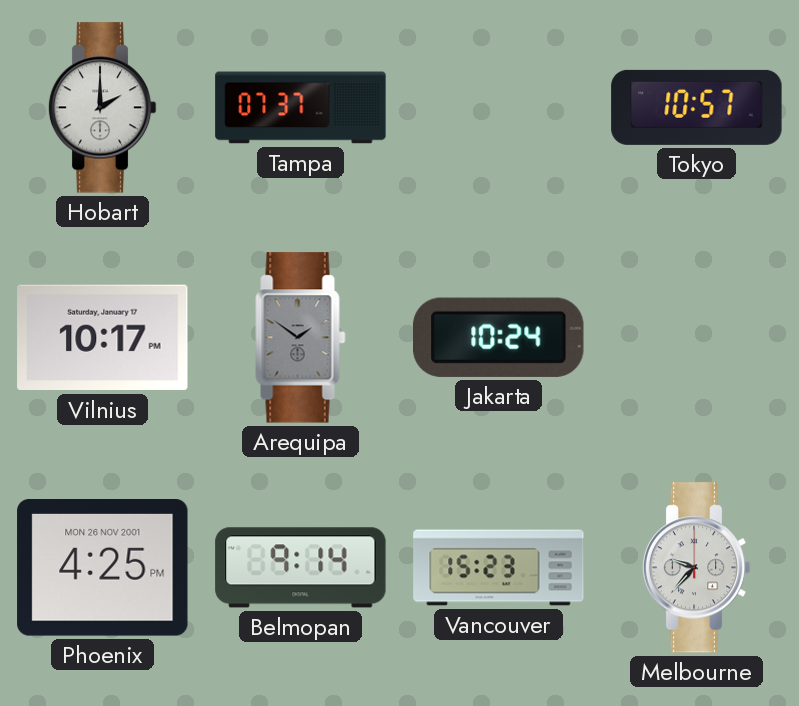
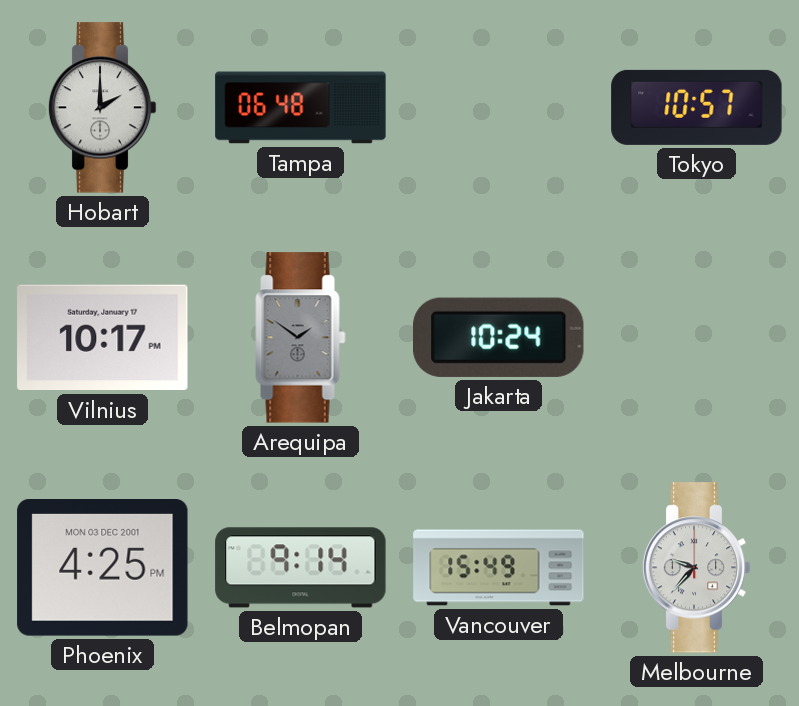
Tampa: 07:37 -> 06:48 (301, 108)
Phoenix date: MON 26 NOV 2001 -> MON 03 DEC 2001 (103, 568)
Vancouver: 15:23 -> 15:49 (499, 568)
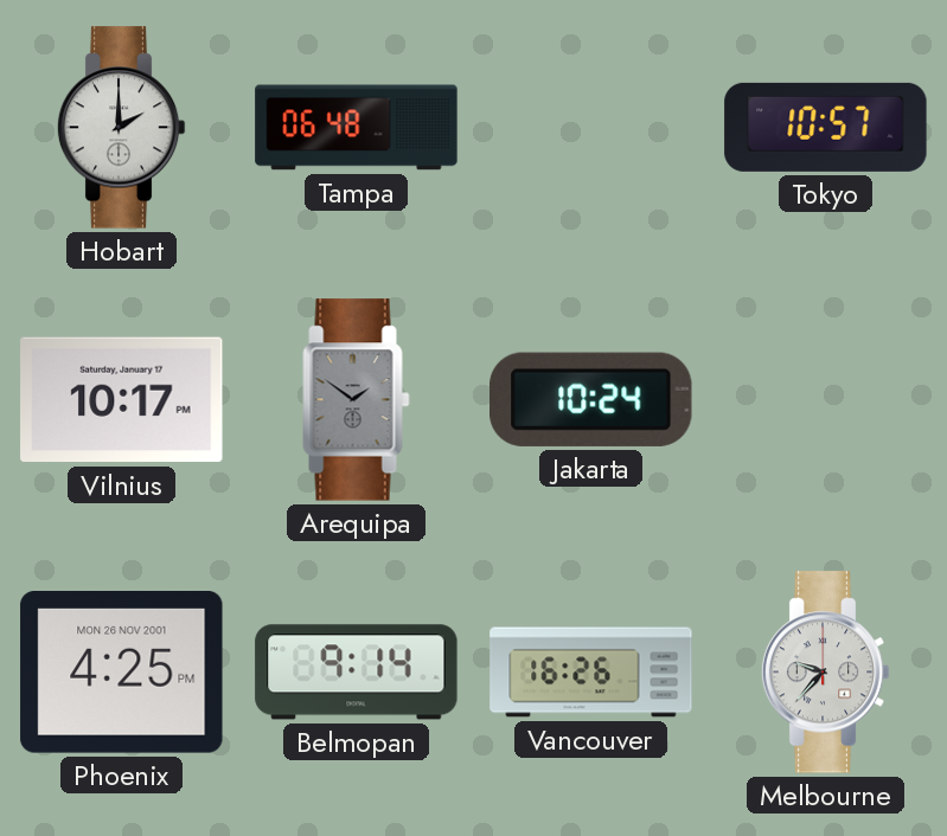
Phoenix date: MON 03 DEC 2001 -> MON 26 NOV 2001 (122, 673)
Vancouver: 15:49 -> 16:26 (591, 673)
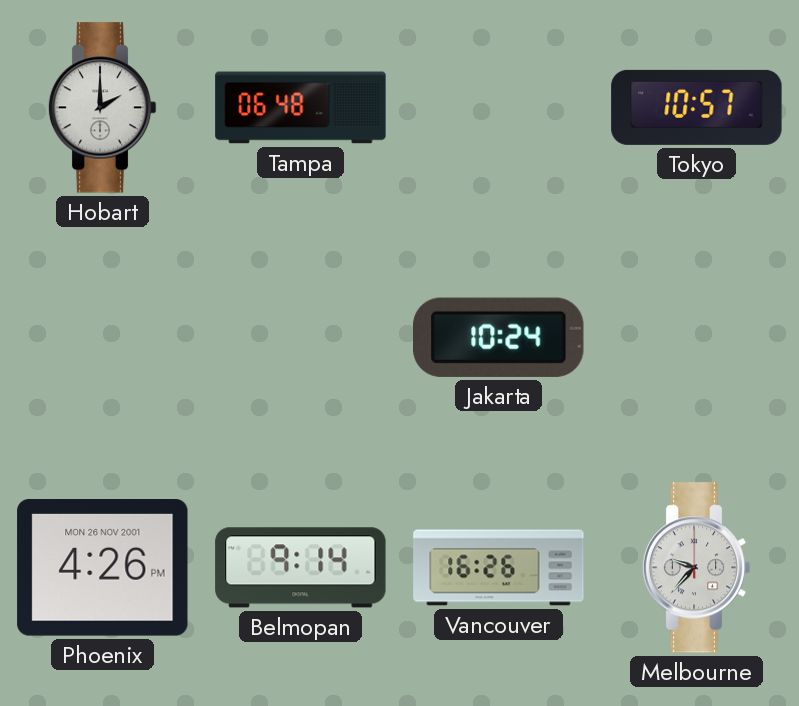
Vilnius: 10:17 -> none (122, 400)
Arequipa: 1:51 -> none (357, 400)
Phoenix: 4:25 -> 4:26 (103, 568)
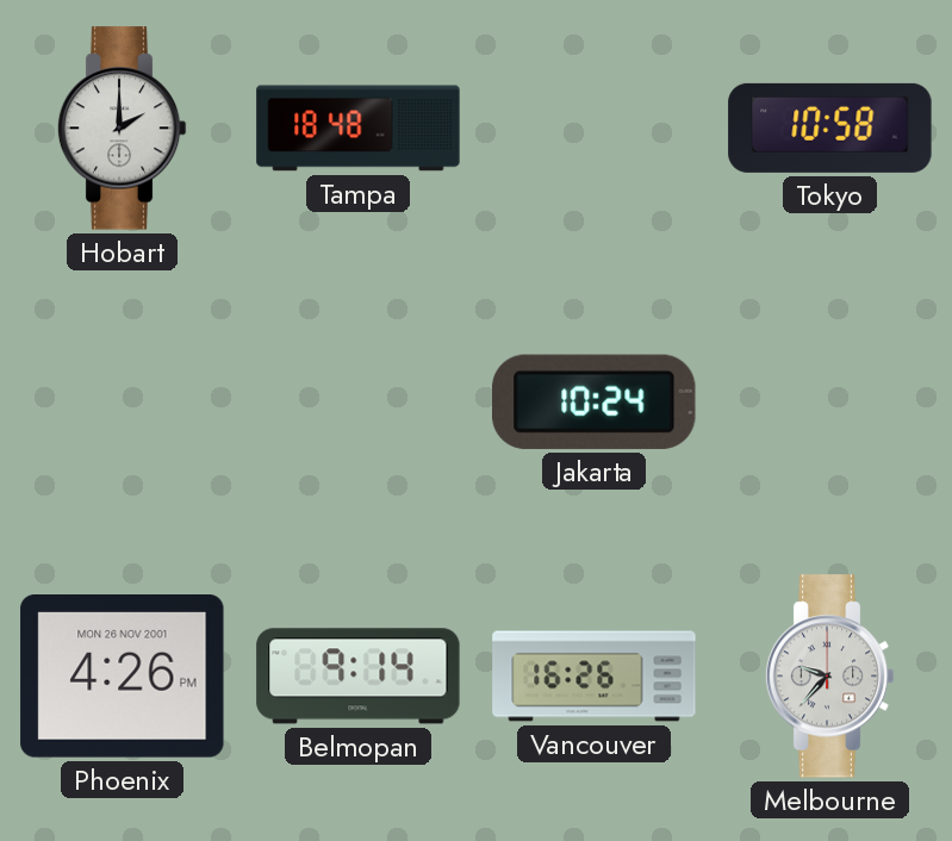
Tampa: 06:48 -> 18:48 (359, 129)
Tokyo: 10:57 -> 10:58 (830, 127)
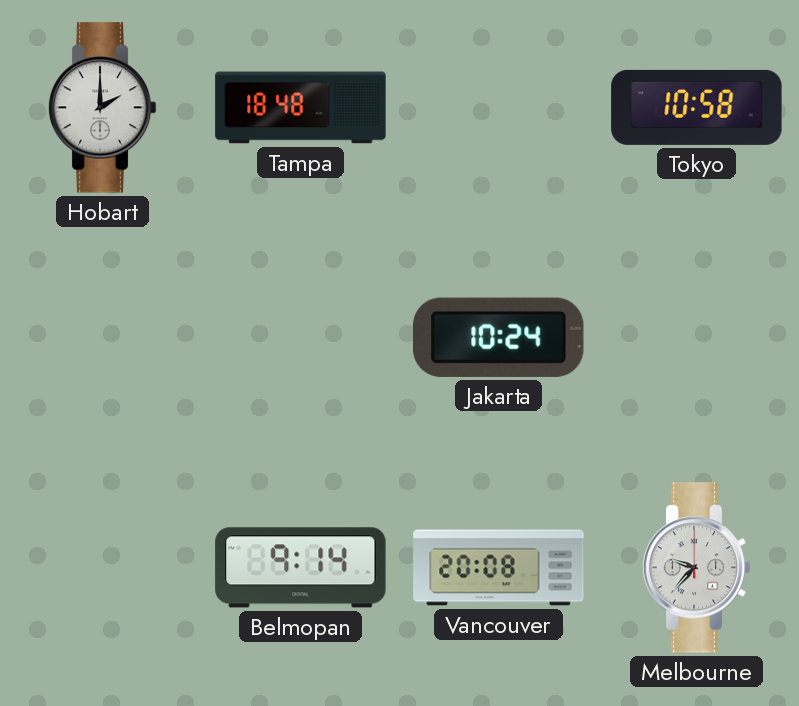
Phoenix: 4:26 -> none (123, 677)
Vancouver: 16:26 -> 20:08 (499, 568)
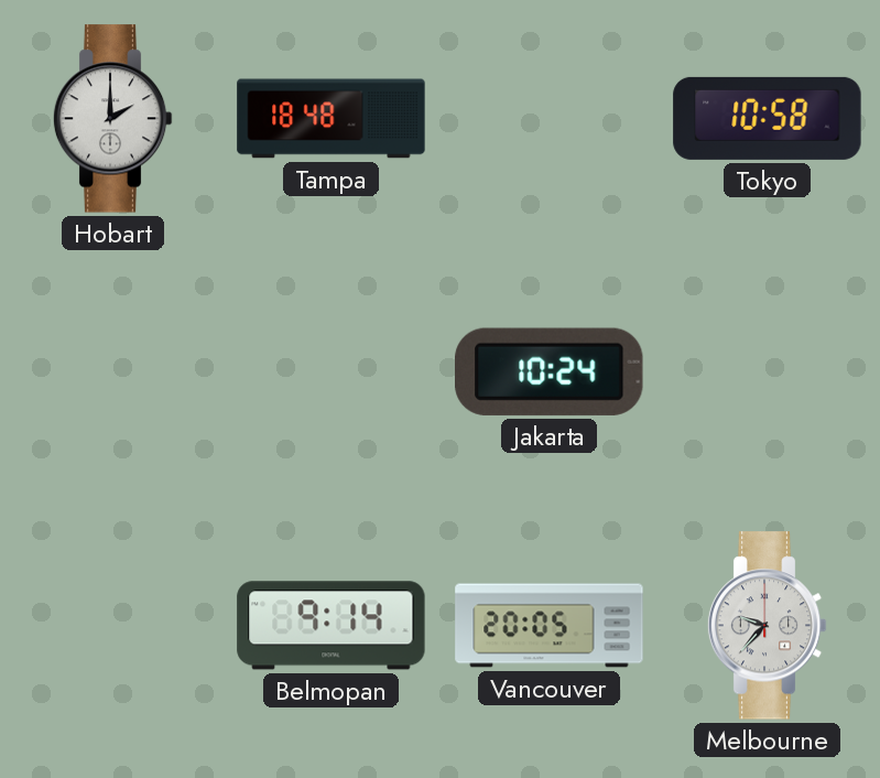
Vancouver: 20:08 -> 20:05 (550, 626)
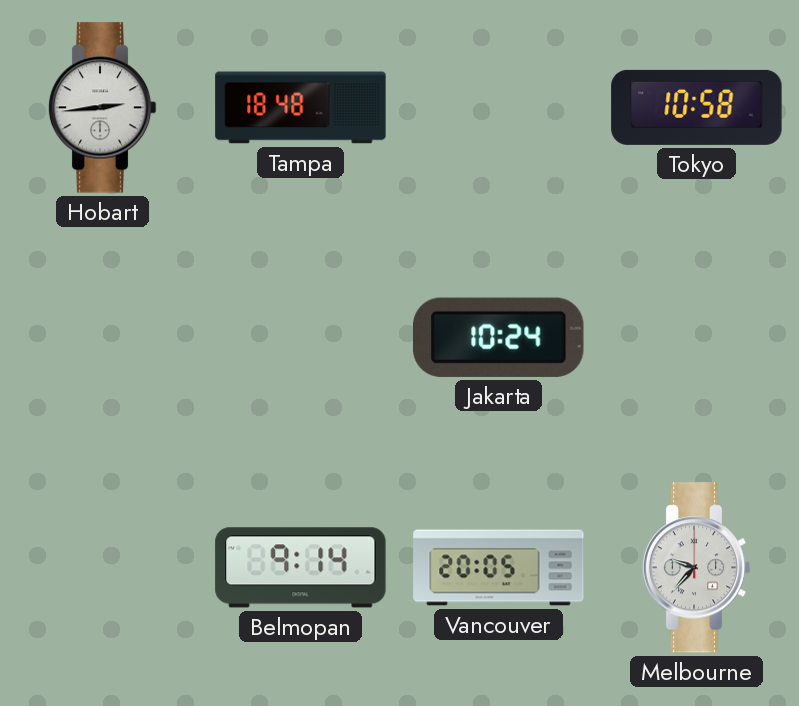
Hobart: 2:00 -> 2:44 (102, 108)
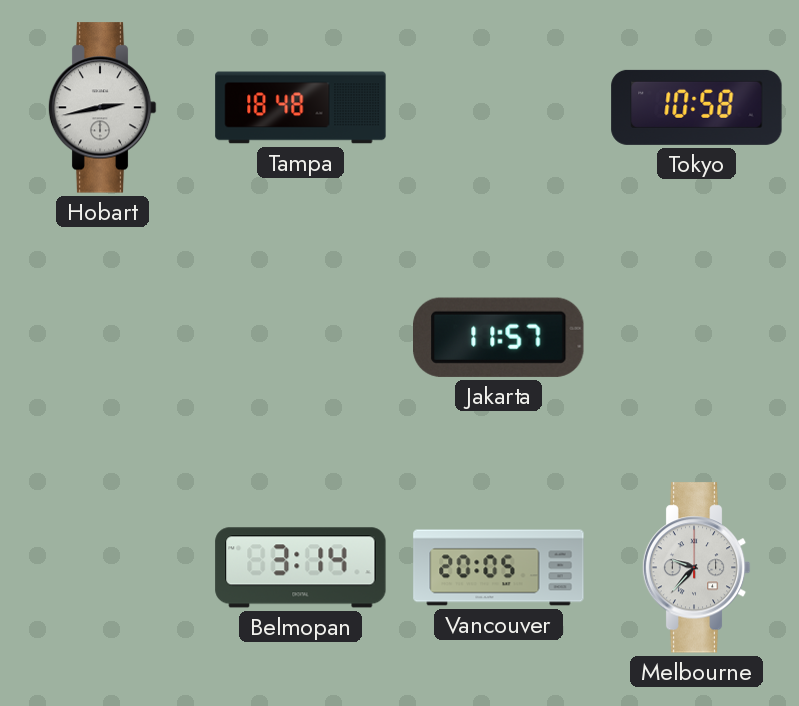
Hobart: 2:44 -> 2:43 (102, 108)
Jakarta: 10:24 -> 11:57 (499, 337)
Belmopan: 9:14 -> 3:14 (301, 568)
